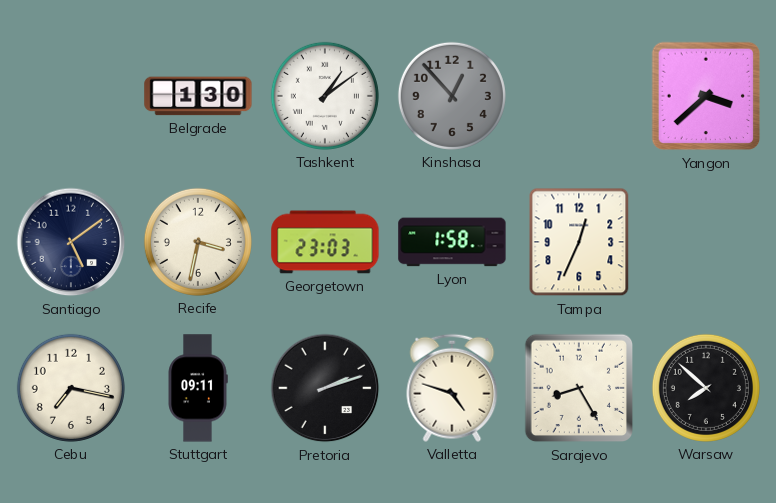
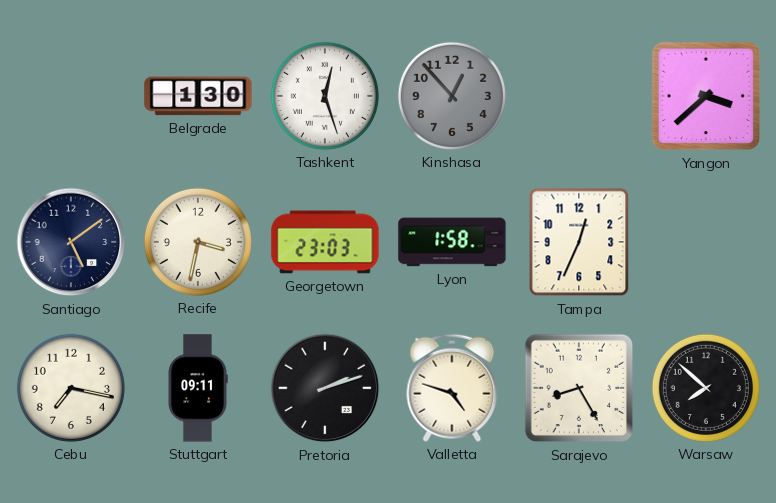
Tashkent: 1:09 -> 12:27 (325, 96)
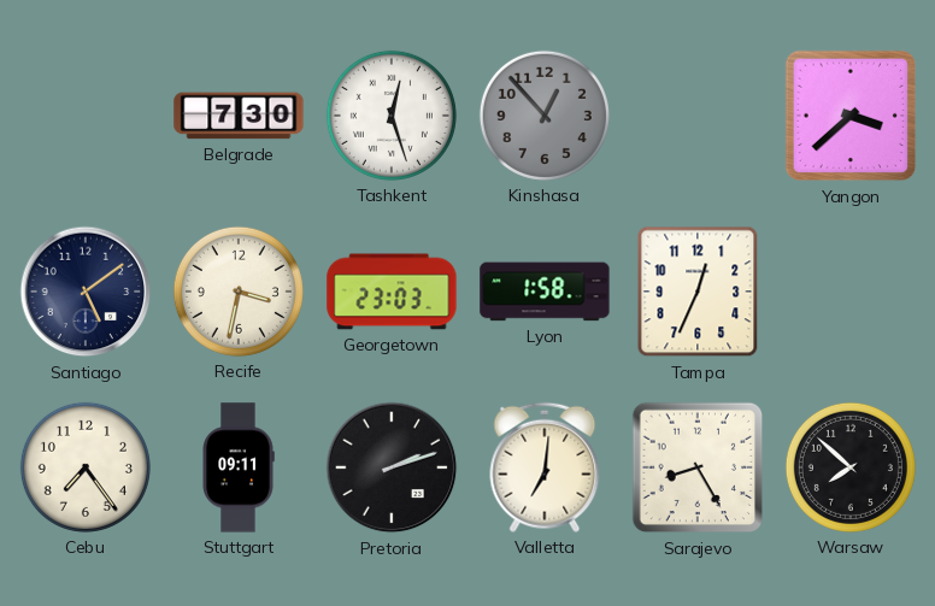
Belgrade: 1:30 -> 7:30 (239, 116)
Cebu: 7:17 -> 7:24 (86, 467)
Valletta: 4:48 -> 7:01 (545, 467)
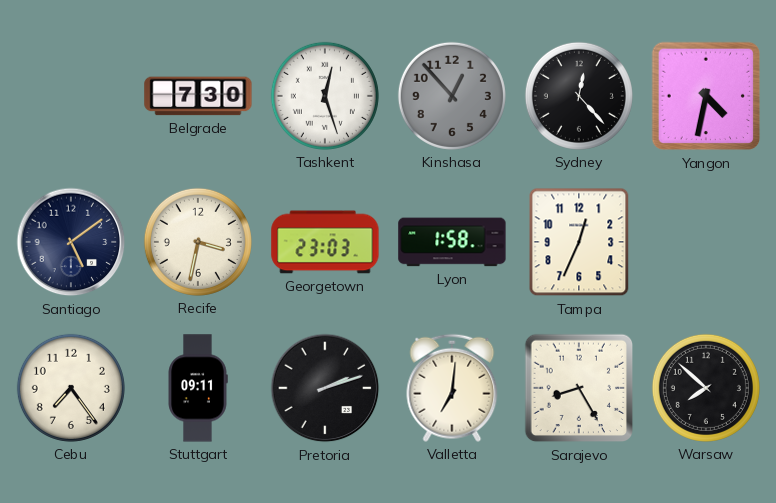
Sydney: none -> 12:23 (579, 96)
Yangon: 3:38 -> 4:32 (706, 96)
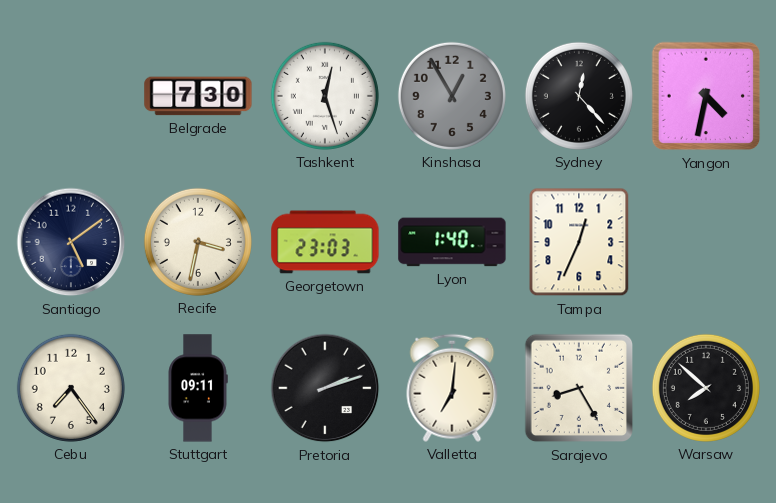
Kinshasa: 12:53 -> 12:55 (452, 96)
Lyon: 1:58 -> 1:40 (452, 242)
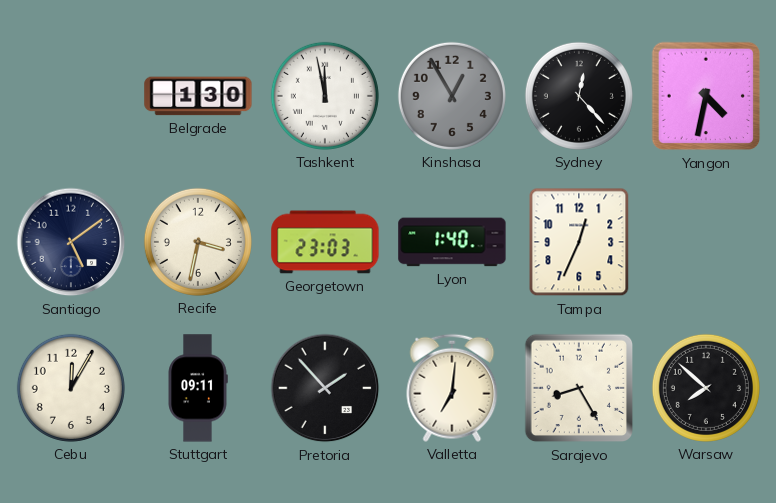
Belgrade: 7:30 -> 1:30 (198, 96)
Tashkent: 12:27 -> 11:58 (325, 96)
Cebu: 7:24 -> 12:05 (71, 388)
Pretoria: 2:12 -> 1:53 (325, 388)
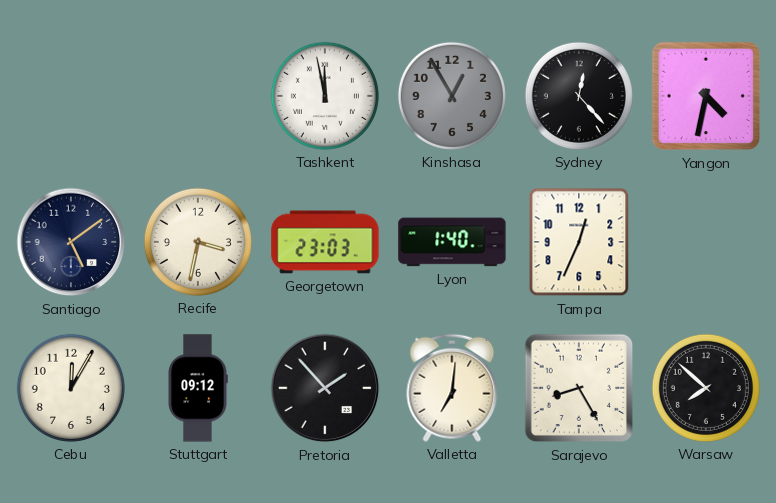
Belgrade: 1:30 -> none (198, 96)
Stuttgart: 09:11 -> 09:12 (198, 388)
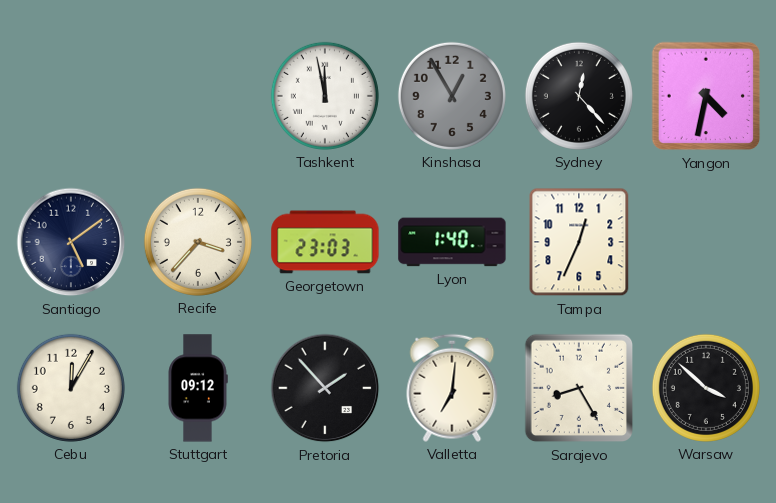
Recife: 3:32 -> 3:37 (198, 242)
Warsaw: 7:52 -> 3:52 (706, 388)
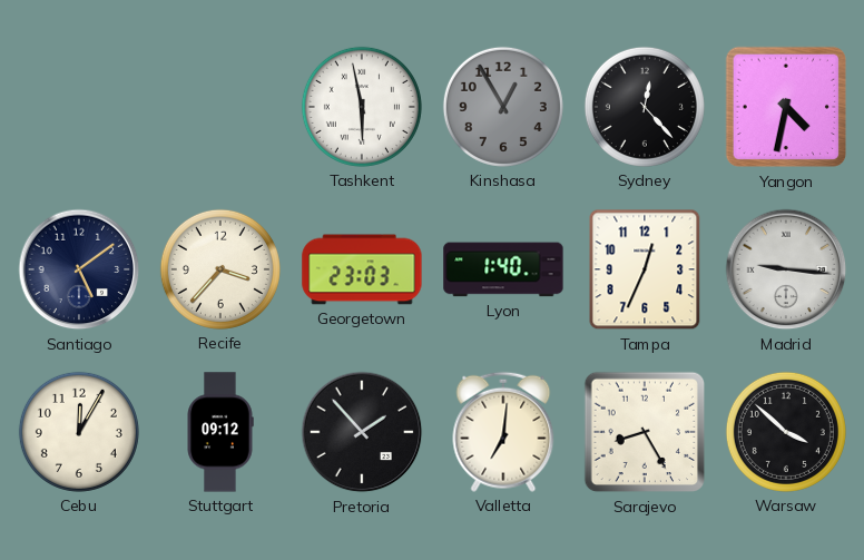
Tashkent: 11:58 -> 5:58 (362, 107)
Madrid: none -> 9:16 (786, 269)
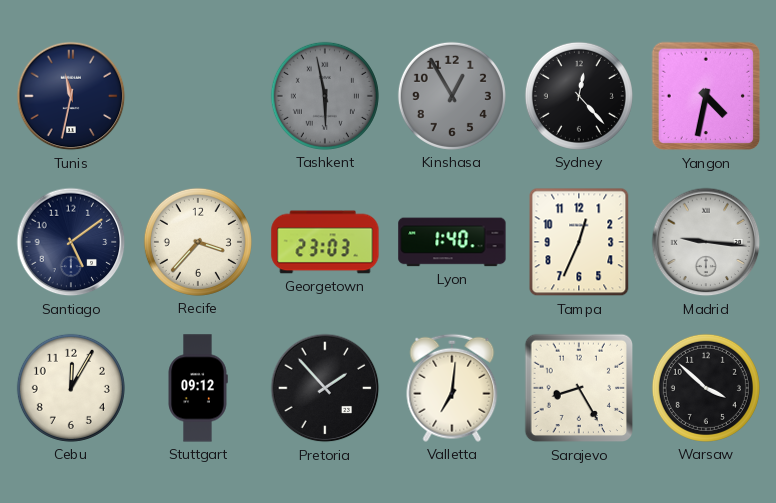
Tunis: none -> 11:32 (71, 96)
Tashkent dial: white -> grey (325, 96)
